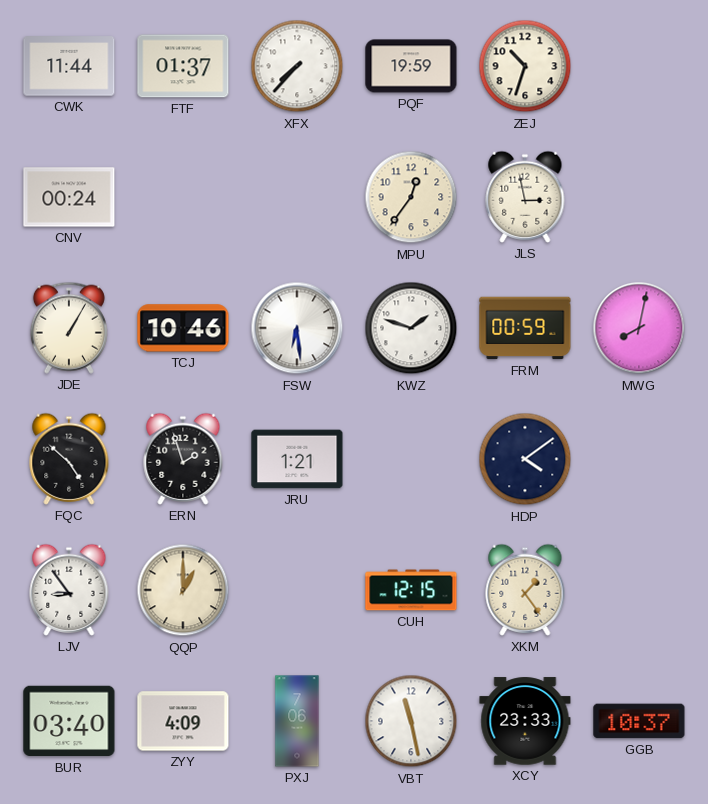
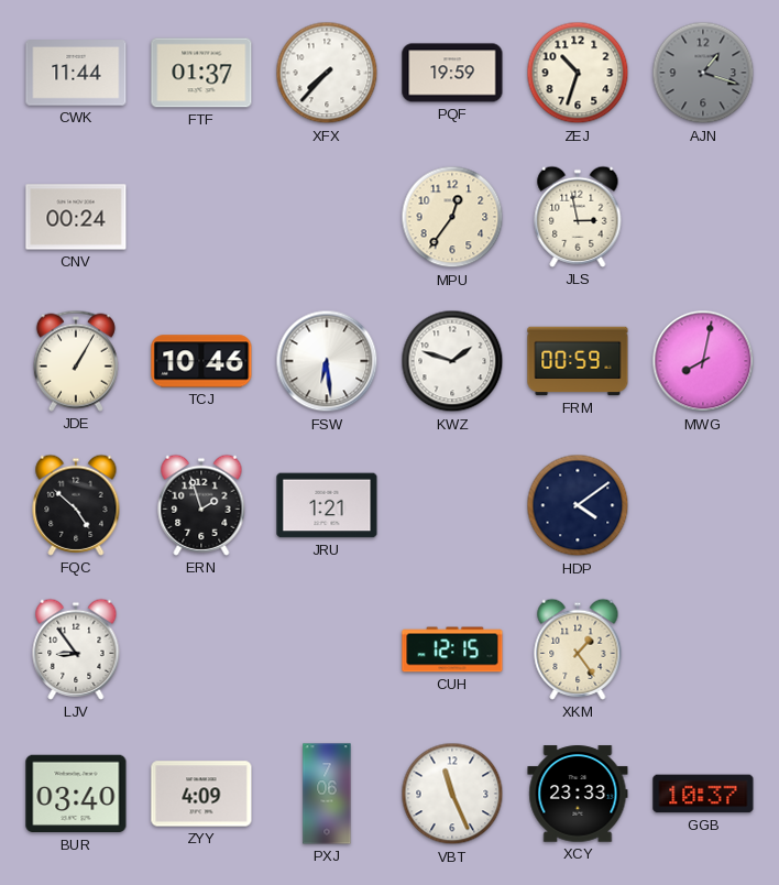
AJN: none -> 1:18 (703, 73)
QQP: 1:00 -> none (183, 590)
VBT: 11:28 -> 11:26 (452, 794)
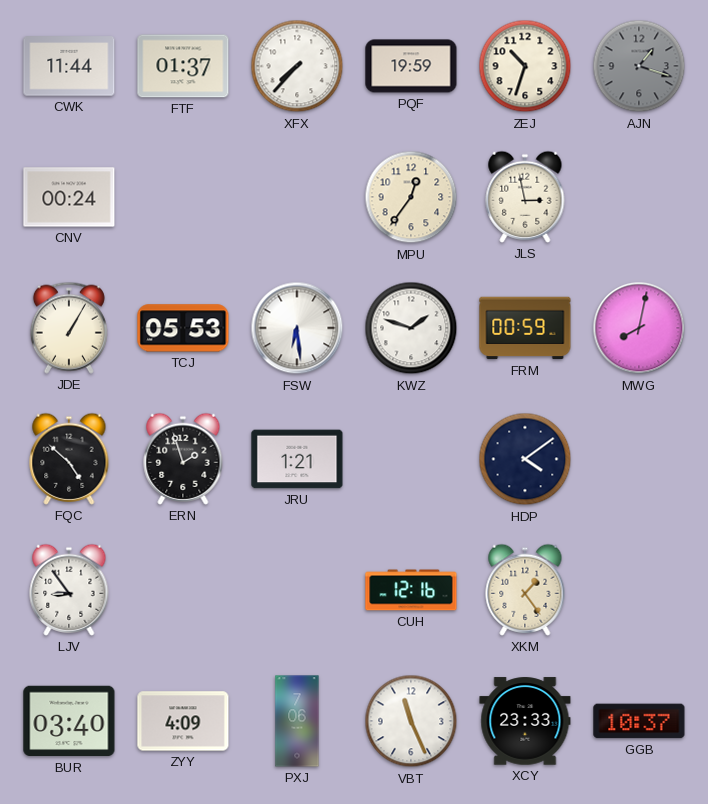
TCJ: 10:46 -> 05:53 (183, 328)
CUH: 12:15 -> 12:16 (411, 590)
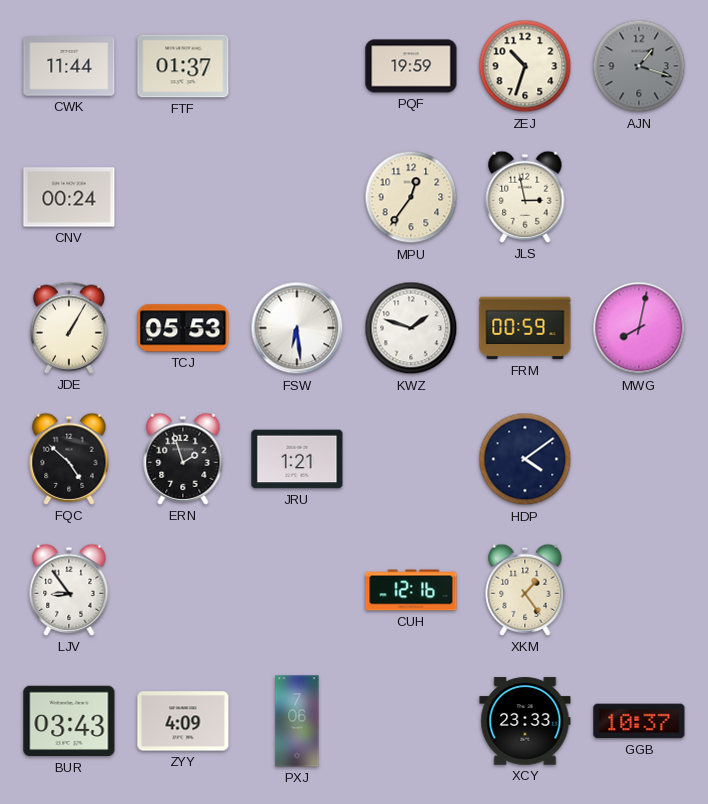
XFX: 7:37 -> none (297, 66)
BUR: 03:40 -> 03:43 (69, 721)
VBT: 11:26 -> none (411, 721)
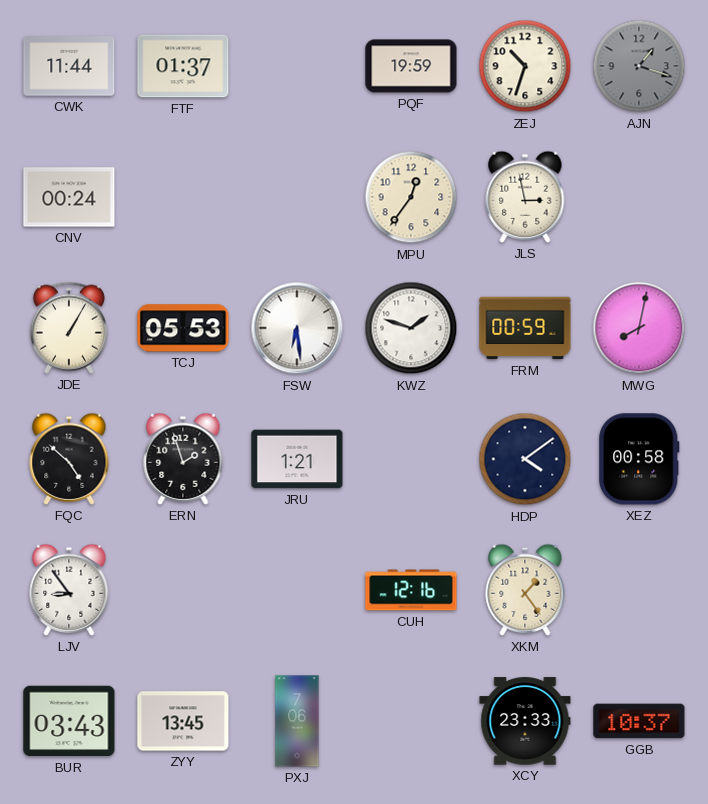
XEZ: none -> 00:58 (639, 459)
ZYY: 4:09 -> 13:45 (183, 721)
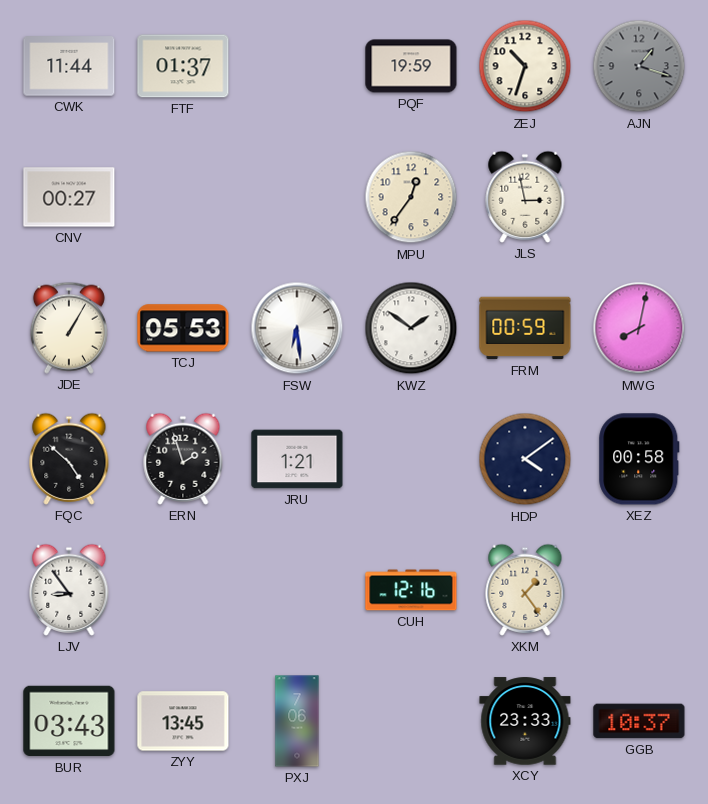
CNV: 00:24 -> 00:27 (69, 197)
KWZ: 1:48 -> 1:51 (411, 328)
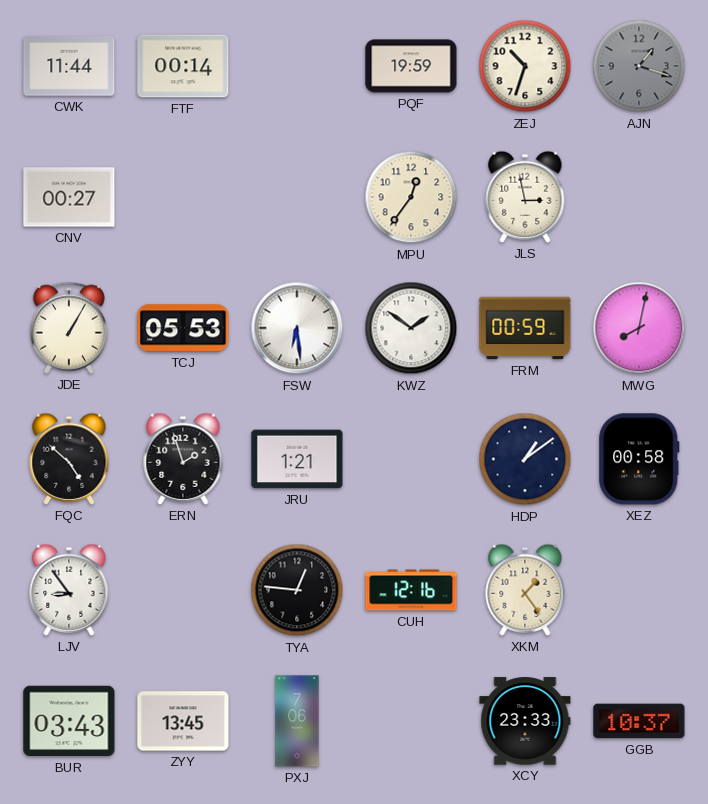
FTF: 01:37 -> 00:14 (183, 66)
HDP: 4:09 -> 1:09 (525, 459)
TYA: none -> 12:46 (297, 590)
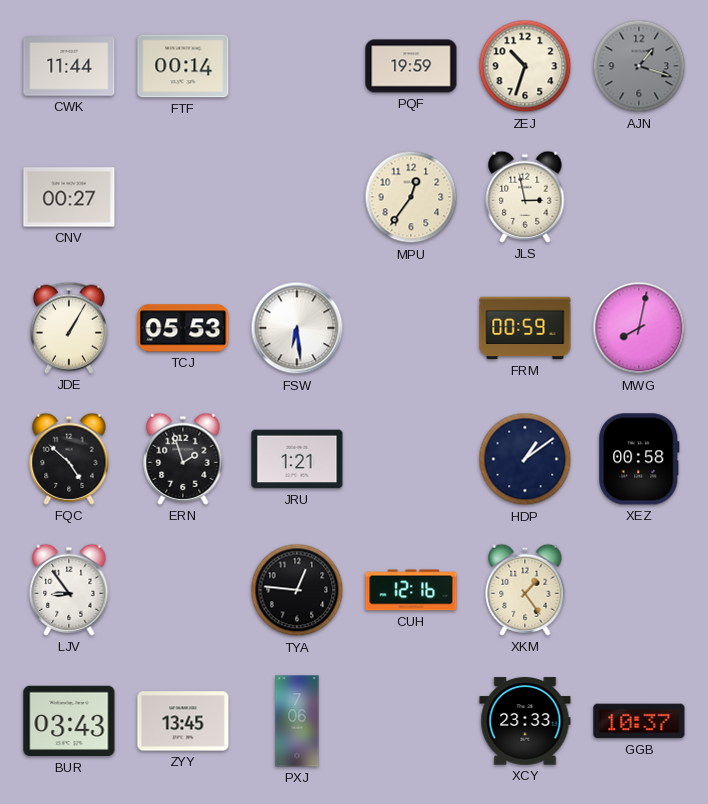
KWZ: 1:51 -> none (411, 328)
